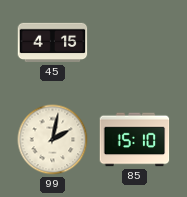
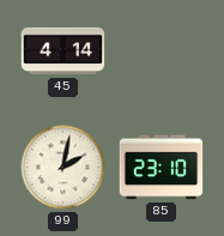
45: 4:15 -> 4:14 (63, 52)
85: 15:10 -> 23:10 (162, 168)
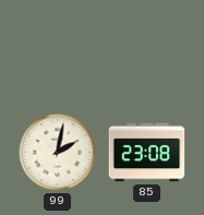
45: 4:14 -> none (63, 52)
85: 23:10 -> 23:08 (147, 153)
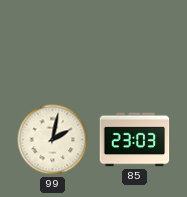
85: 23:08 -> 23:03 (135, 140)
